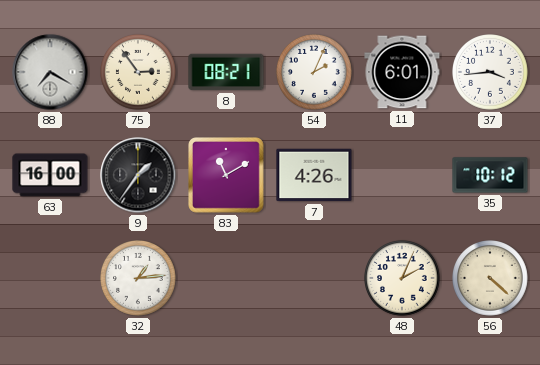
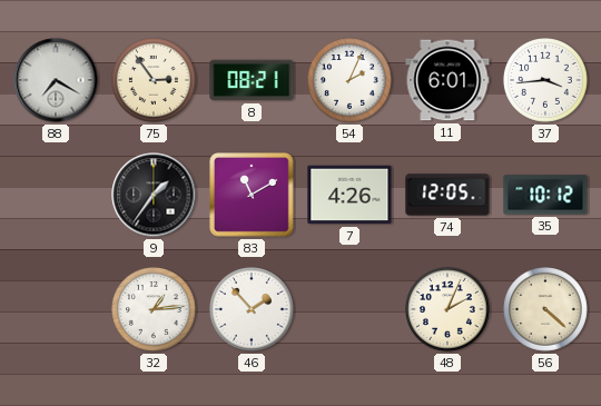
63: 16:00 -> none (50, 175)
74: none -> 12:05 (447, 195)
46: none -> 1:53 (252, 309)
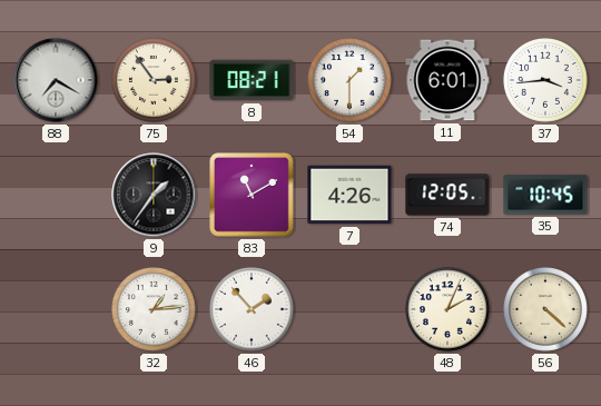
54: 2:04 -> 1:30 (349, 80)
35: 10:12 -> 10:45 (545, 195)
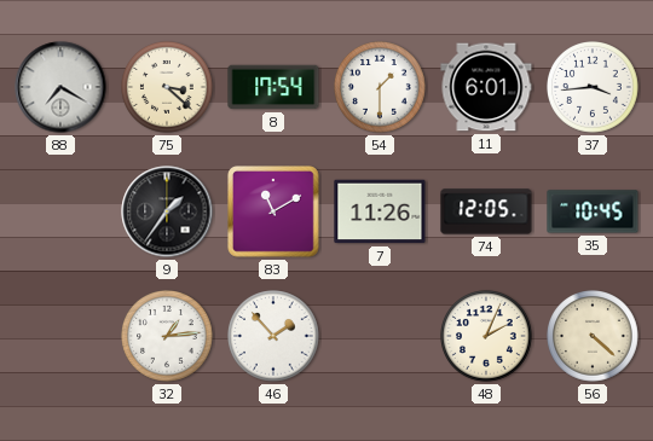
75: 2:54 -> 3:22 (167, 87)
8: 08:21 -> 17:54 (273, 87)
7: 4:26 -> 11:26 (380, 211)
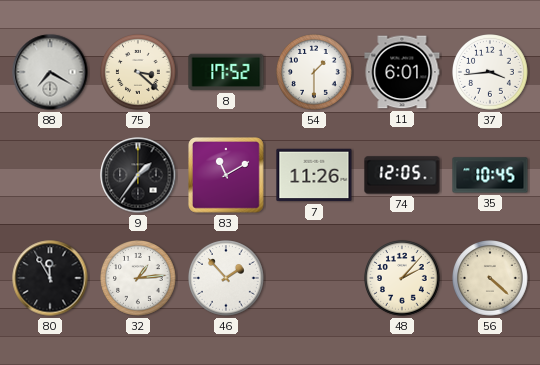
8: 17:54 -> 17:52 (226, 72)
80: none -> 11:55 (50, 278)
48: 2:04 -> 2:07 (402, 278)
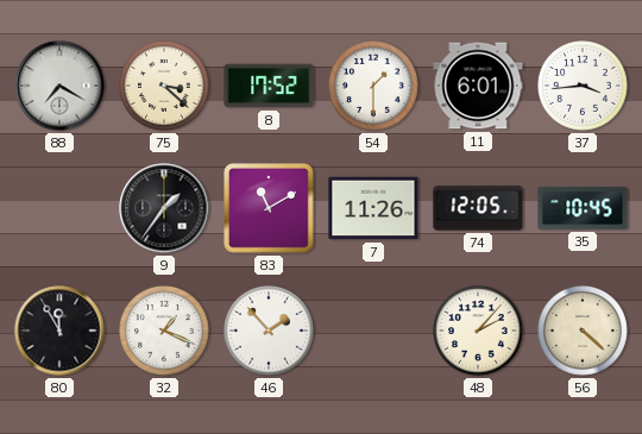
32: 1:14 -> 1:19 (164, 331)
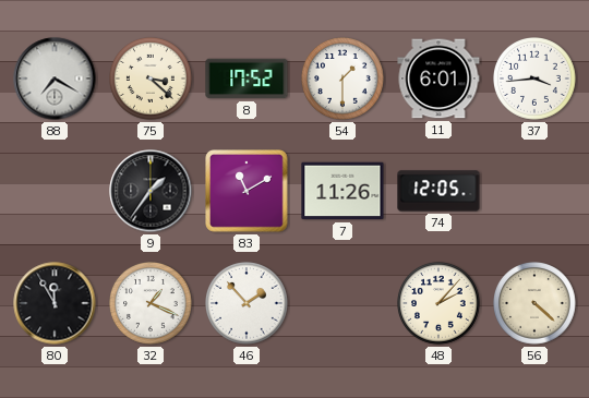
35: 10:45 -> none (583, 208)
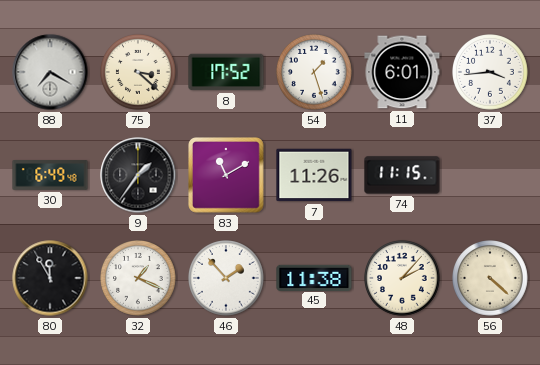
54: 1:30 -> 1:27 (314, 72)
30: none -> 6:49 (50, 175)
74: 12:05 -> 11:15 (402, 175)
45: none -> 11:38 (314, 277)
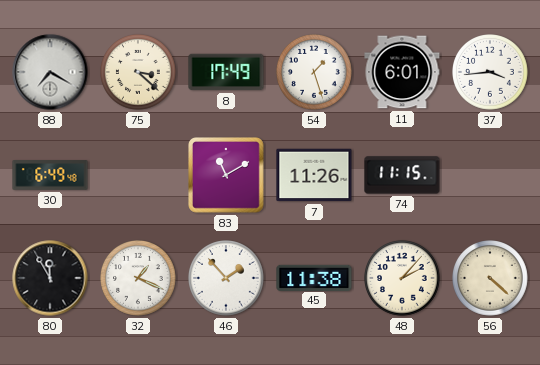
8: 17:52 -> 17:49 (226, 72)
9: 1:36 -> none (138, 175)
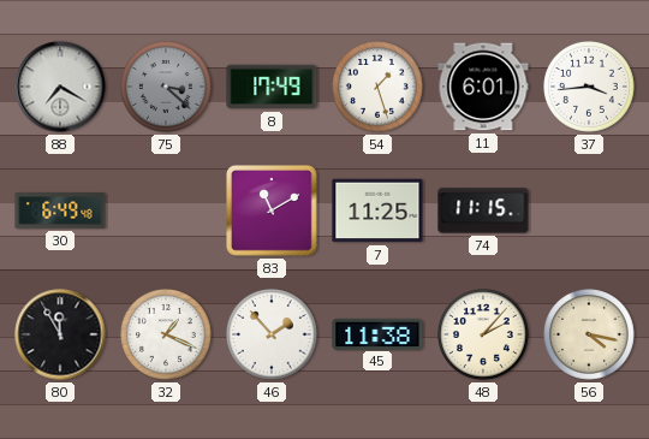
75 dial: cream -> grey (166, 87)
7: 11:26 -> 11:25 (377, 210)
56: 4:22 -> 4:17 (589, 334)
